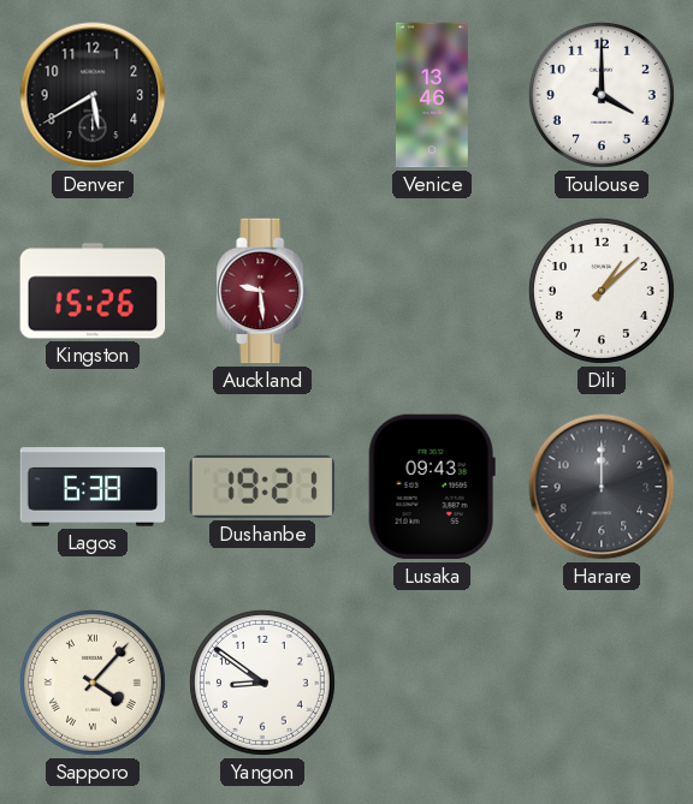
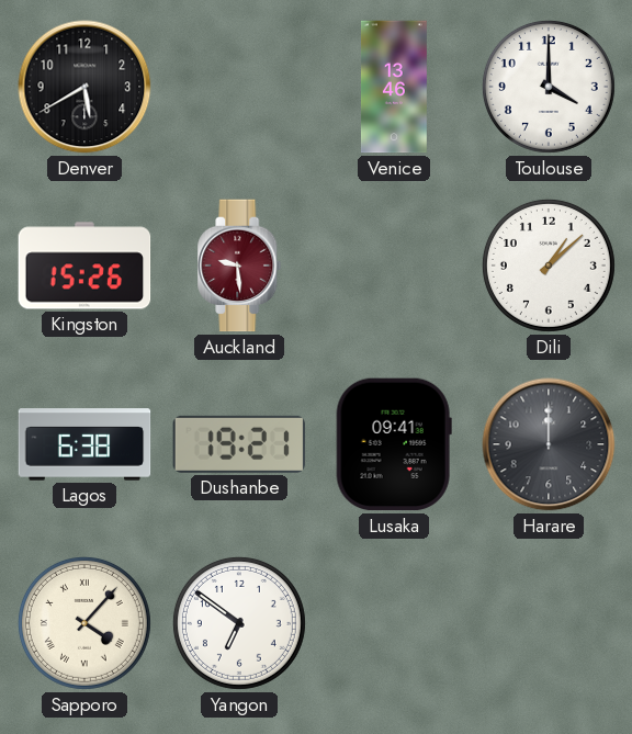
Lusaka: 09:43 -> 09:41 (394, 444)
Yangon: 8:51 -> 6:51 (239, 623)
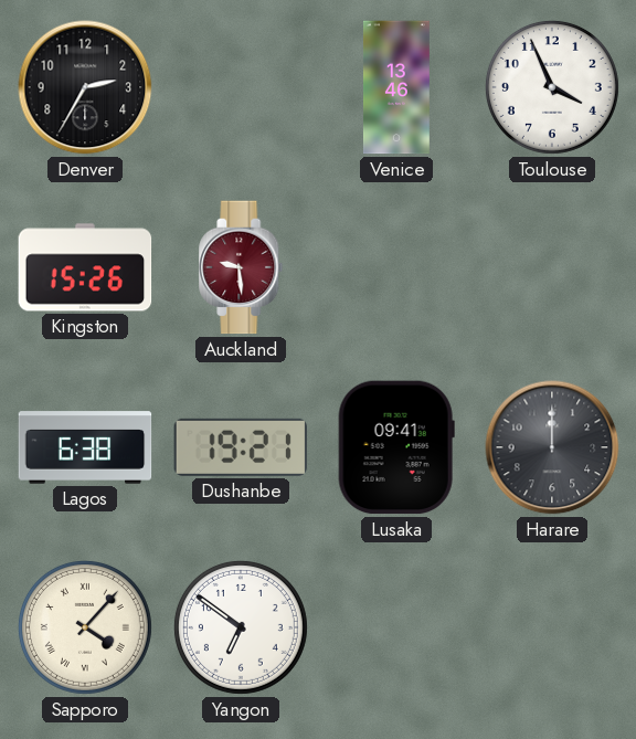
Denver: 5:40 -> 2:35 (85, 87)
Toulouse: 4:00 -> 3:56 (552, 87)
Dili: 1:08 -> none (549, 266)
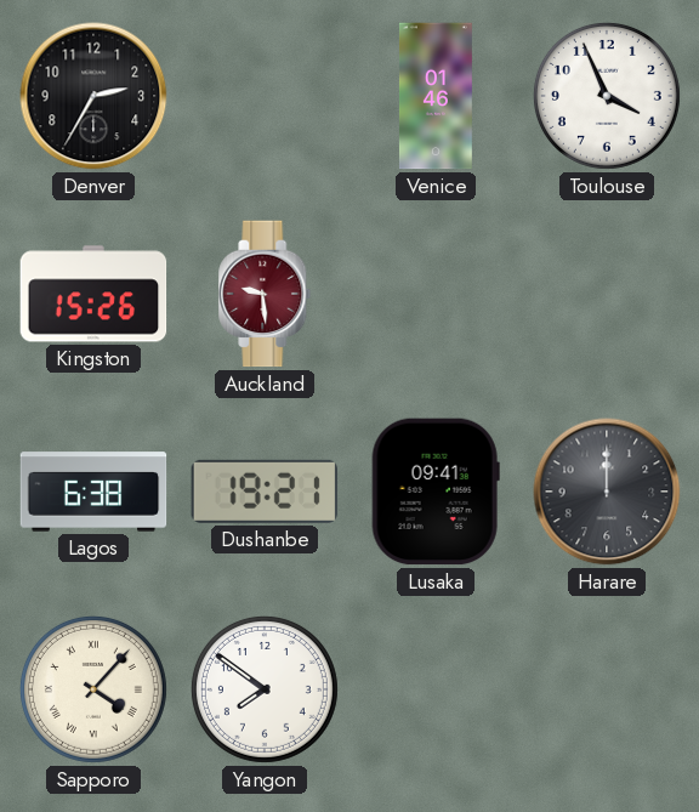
Venice: 13:46 -> 01:46 (436, 96)
Yangon: 6:51 -> 7:51 (265, 689)
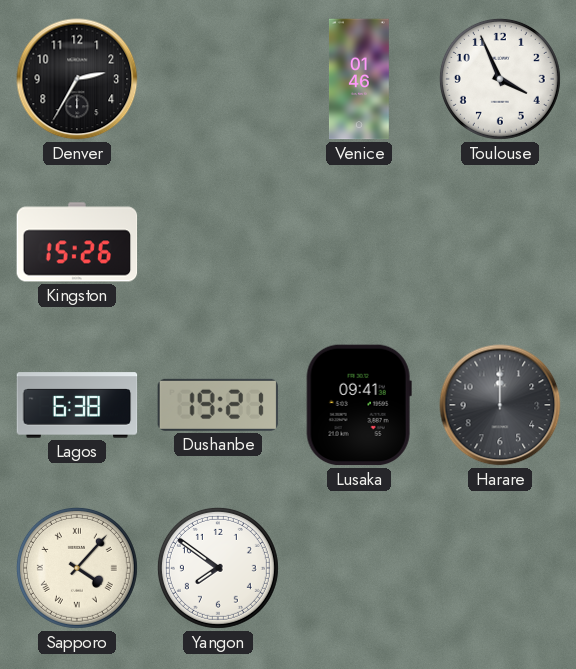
Auckland: 9:29 -> none (265, 294)
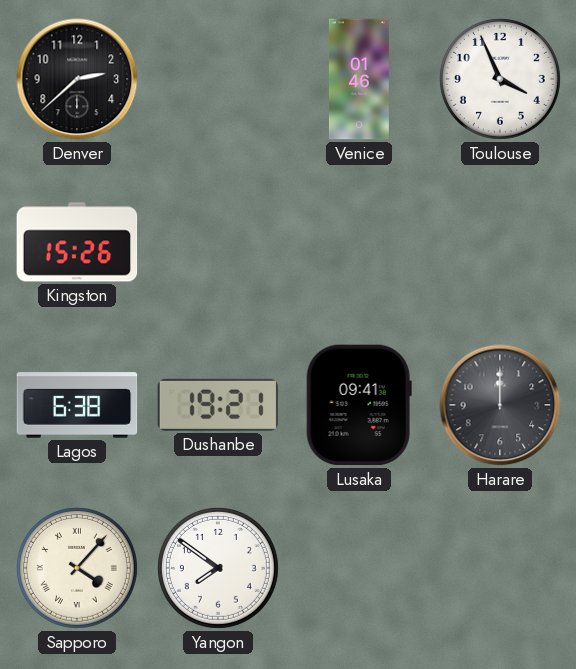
Denver: 2:35 -> 2:38 (77, 79)
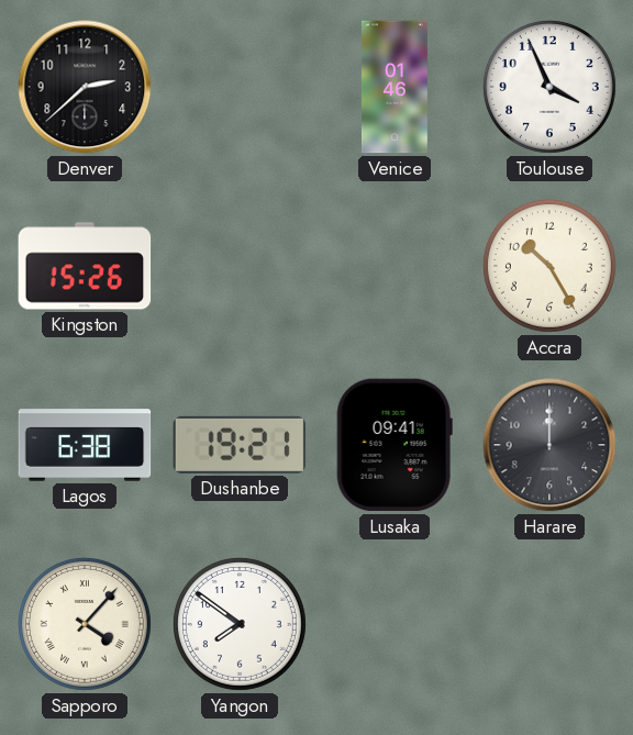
Accra: none -> 10:25 (549, 266)
